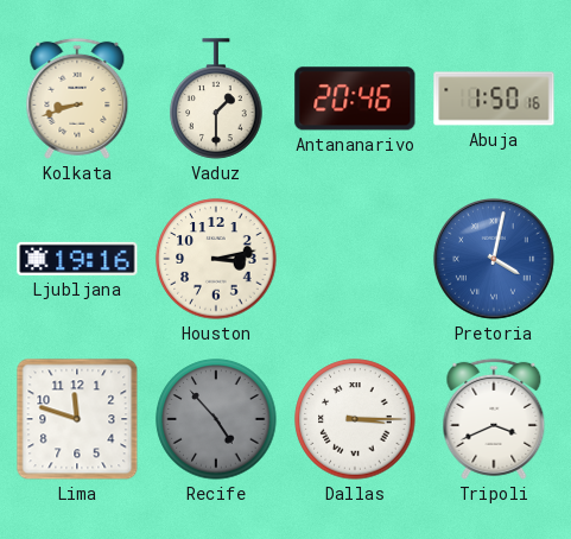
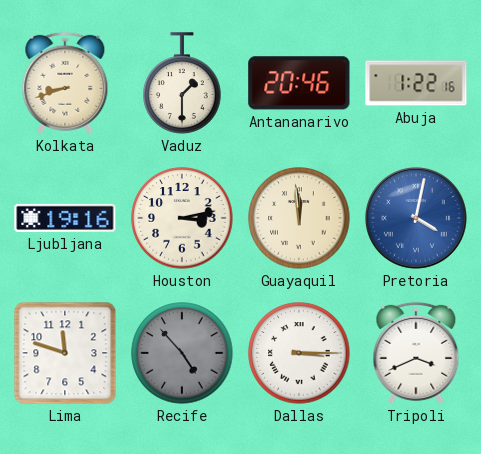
Abuja: 1:50 -> 1:22 (416, 83)
Guayaquil: none -> 11:59 (299, 218)
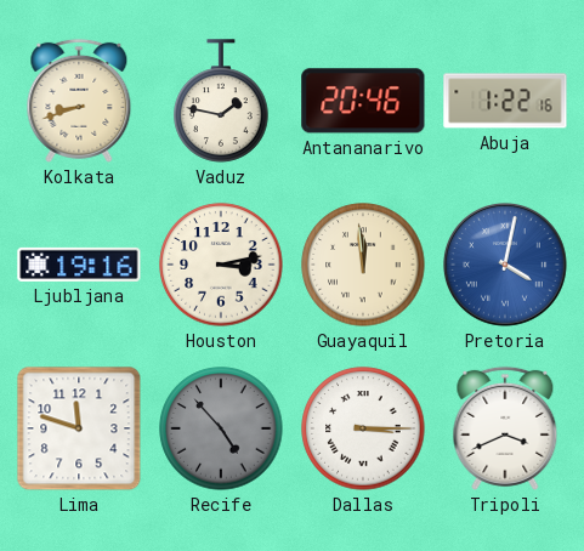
Vaduz: 1:30 -> 1:47 (221, 101)
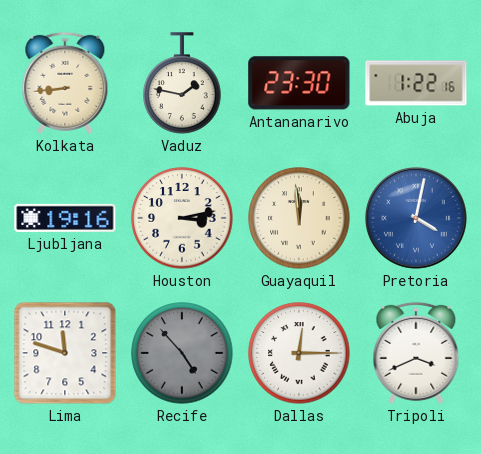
Kolkata: 8:42 -> 8:44 (65, 83)
Antananarivo: 20:46 -> 23:30 (299, 83)
Dallas: 3:15 -> 12:15 (299, 353)
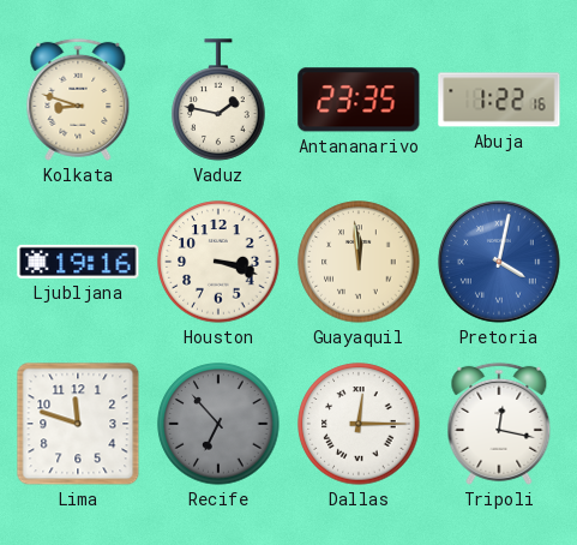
Kolkata: 8:44 -> 8:48 (78, 100)
Antananarivo: 23:30 -> 23:35 (359, 100)
Houston: 3:13 -> 3:18 (218, 262)
Recife: 4:53 -> 6:53 (218, 424)
Tripoli: 3:41 -> 12:17 (499, 424)
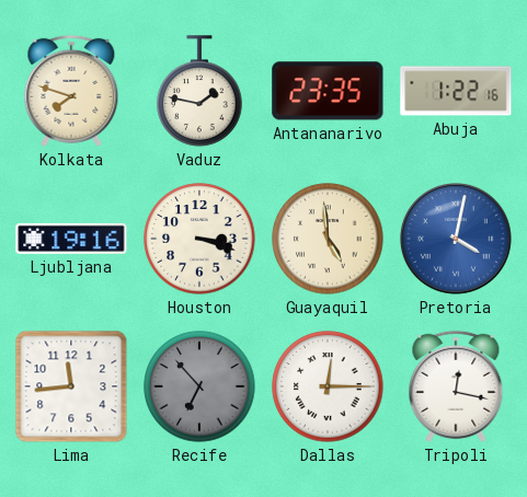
Kolkata: 8:48 -> 7:48 (71, 91)
Guayaquil: 11:59 -> 4:59 (328, 239)
Lima: 11:48 -> 11:44 (71, 386)
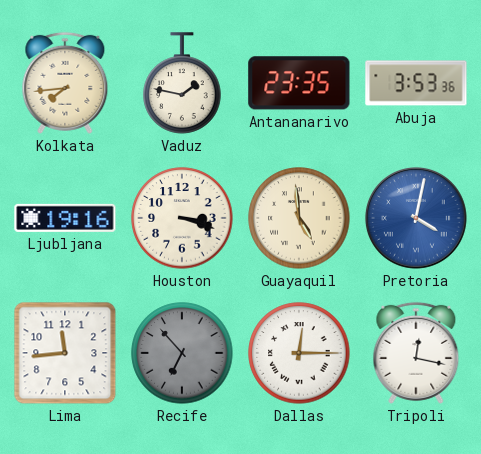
Kolkata: 7:48 -> 7:44 (65, 83)
Abuja: 1:22 -> 3:53 (416, 83)
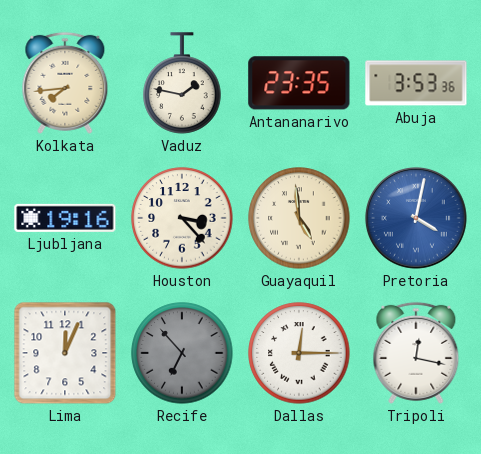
Houston: 3:18 -> 3:23 (182, 218)
Lima: 11:44 -> 12:04 (65, 353)
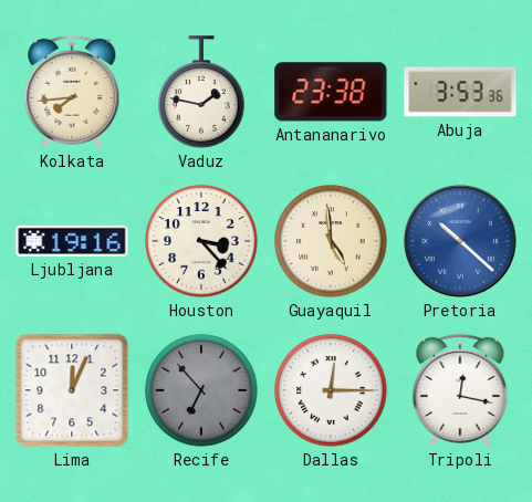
Antananarivo: 23:35 -> 23:38 (331, 92)
Pretoria: 4:02 -> 10:22 (460, 241)
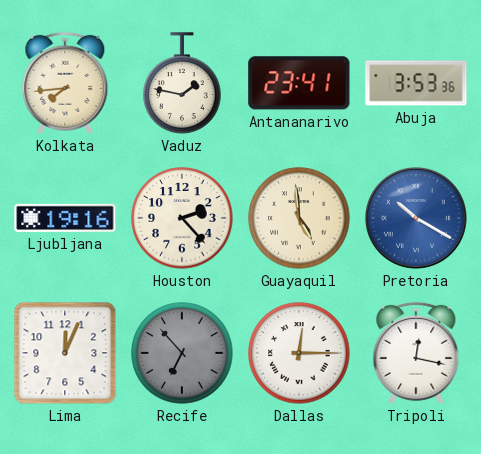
Antananarivo: 23:38 -> 23:41 (299, 83)
Houston: 3:23 -> 2:23 (182, 218)
Pretoria: 10:22 -> 10:20 (416, 218)
